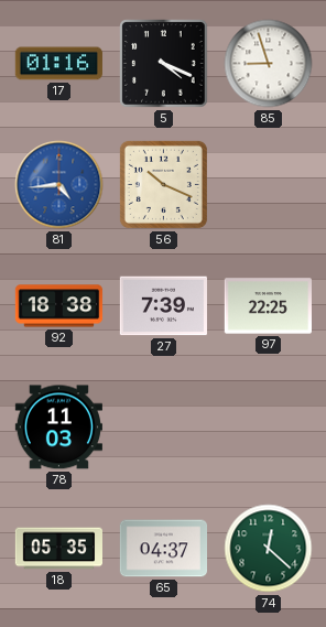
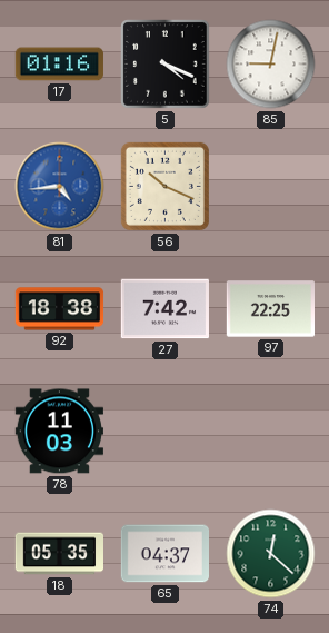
85: 8:57 -> 9:02 (271, 65)
27: 7:39 -> 7:42 (164, 309)
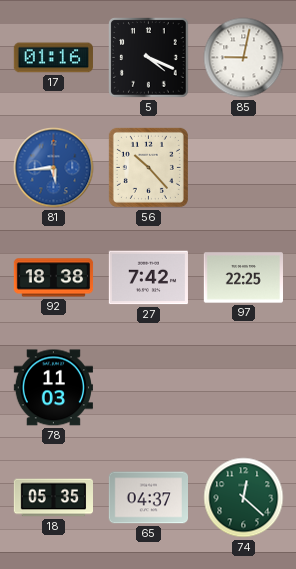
81: 4:44 -> 5:44 (54, 168)
56: 10:19 -> 10:23 (148, 167)
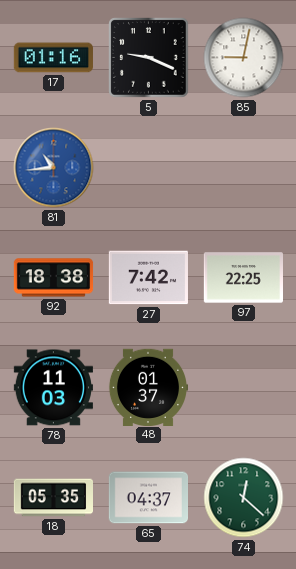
5: 4:19 -> 9:19 (149, 58)
81: 5:44 -> 10:44 (54, 168)
56: 10:23 -> none (148, 167)
48: none -> 01:37 (147, 387)
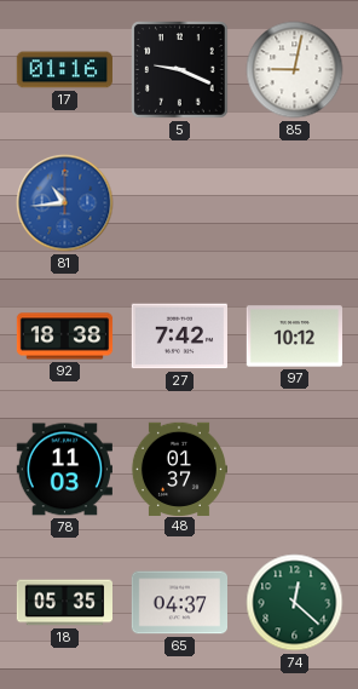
97: 22:25 -> 10:12 (294, 337)
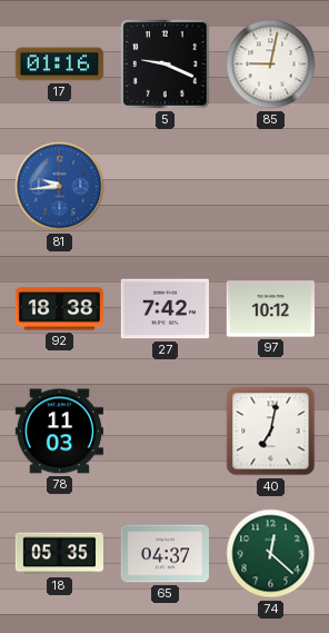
81: 10:44 -> 9:44 (60, 187)
48: 01:37 -> none (178, 469)
40: none -> 7:02 (271, 432)
